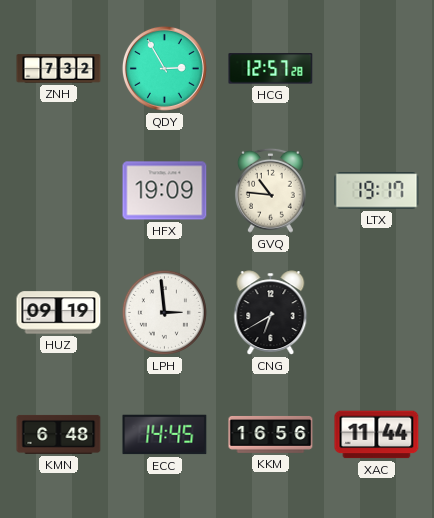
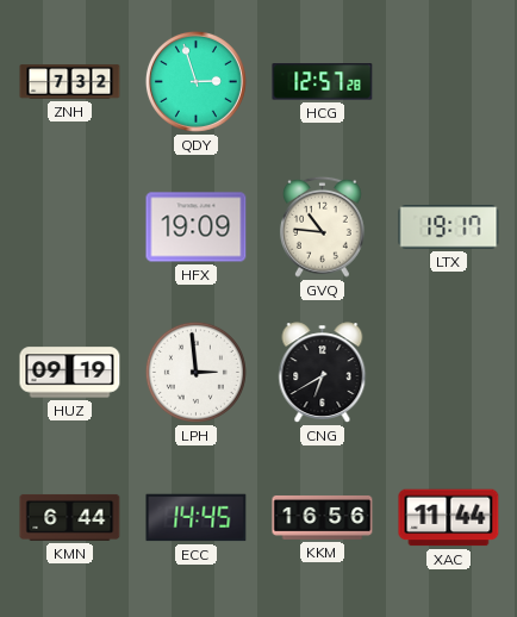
QDY: 2:55 -> 2:57 (195, 81)
KMN: 6:48 -> 6:44 (70, 517)
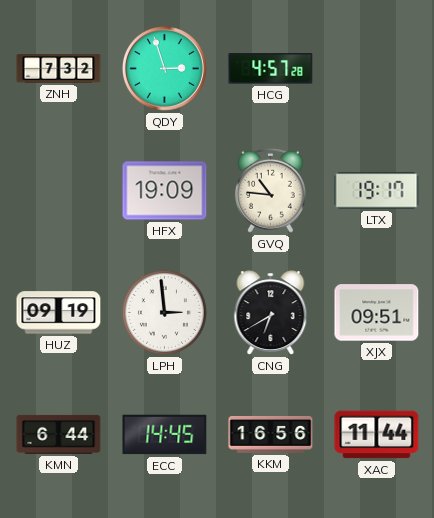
HCG: 12:57 -> 4:57 (271, 69)
XJX: none -> 09:51 (377, 313)
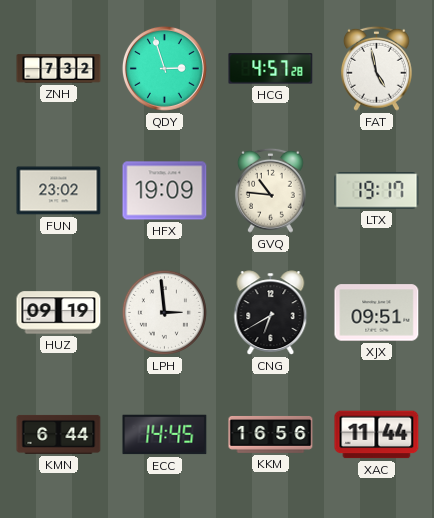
FAT: none -> 4:58 (376, 68)
FUN: none -> 23:02 (59, 191)
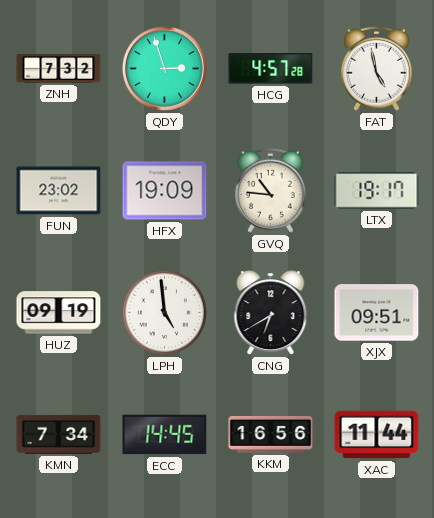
LPH: 2:59 -> 4:59 (164, 312)
KMN: 6:44 -> 7:34 (59, 434)
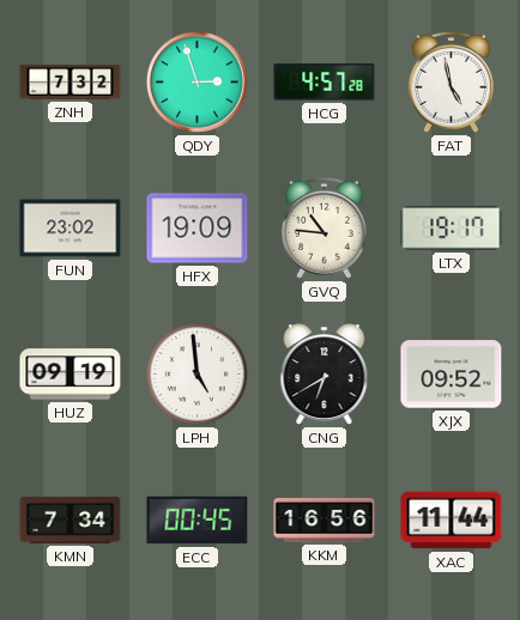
XJX: 09:51 -> 09:52 (452, 375)
ECC: 14:45 -> 00:45 (198, 521)
